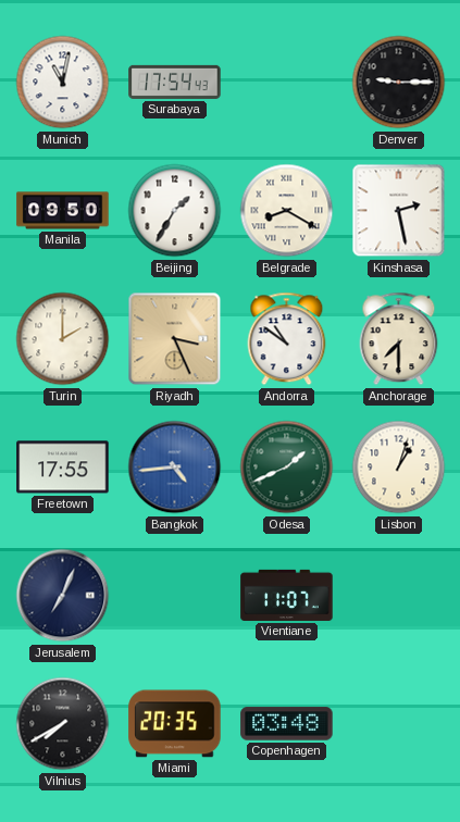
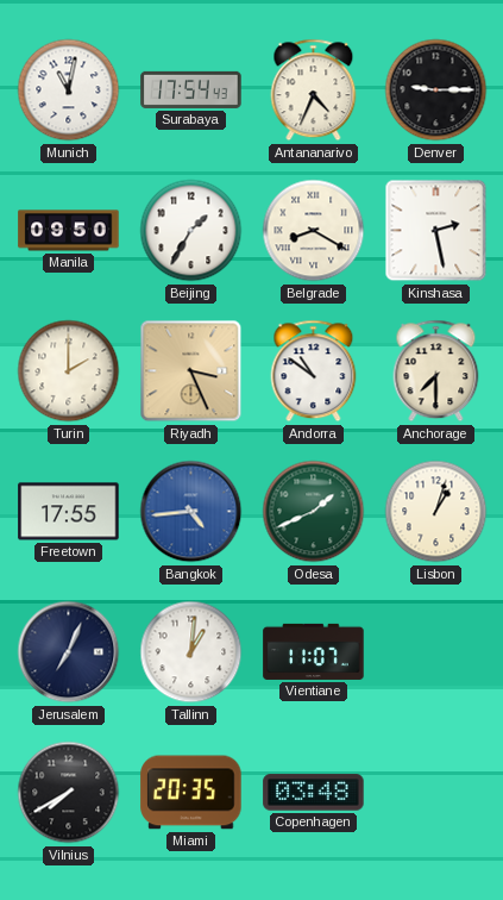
Antananarivo: none -> 4:34 (314, 90)
Tallinn: none -> 1:01 (191, 652)
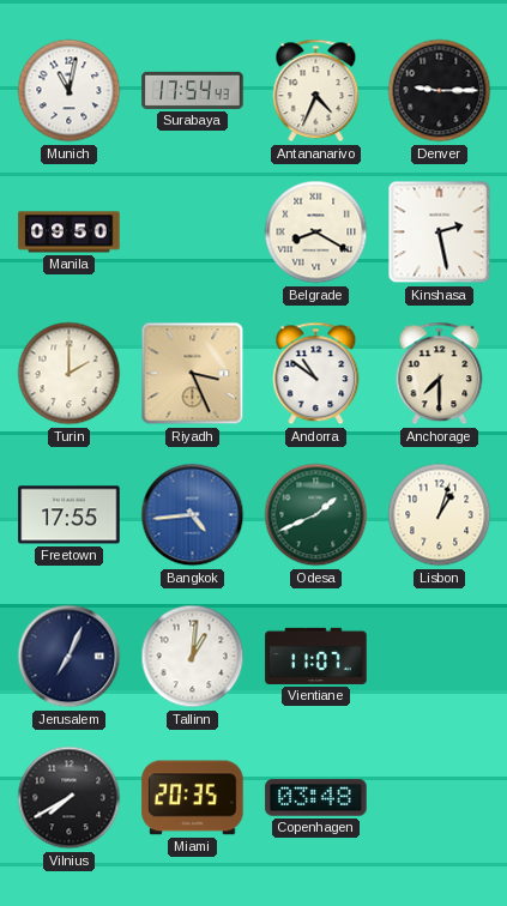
Beijing: 1:35 -> none (191, 231)
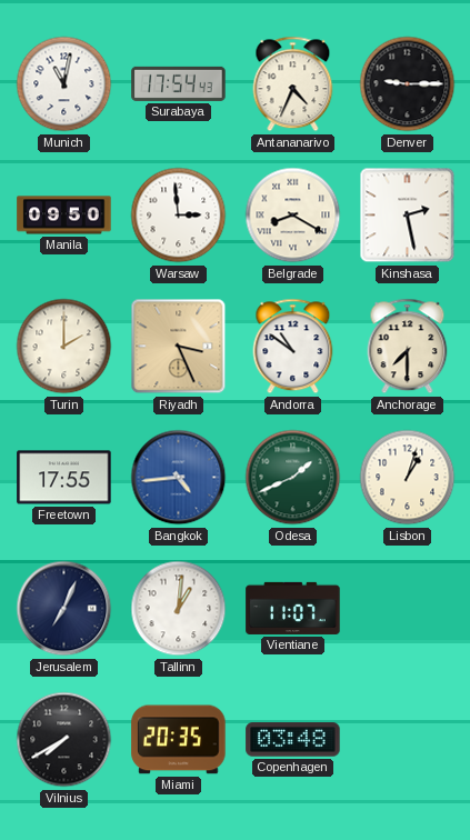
Warsaw: none -> 2:59 (179, 216)
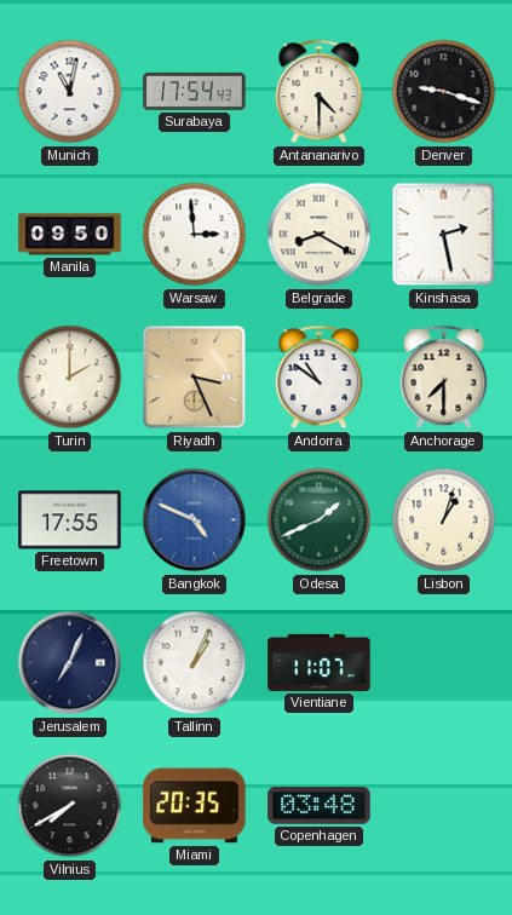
Antananarivo: 4:34 -> 4:30 (320, 92)
Denver: 9:15 -> 9:18 (444, 92)
Bangkok: 4:44 -> 4:49 (195, 520)
Tallinn: 1:01 -> 1:04 (195, 663)
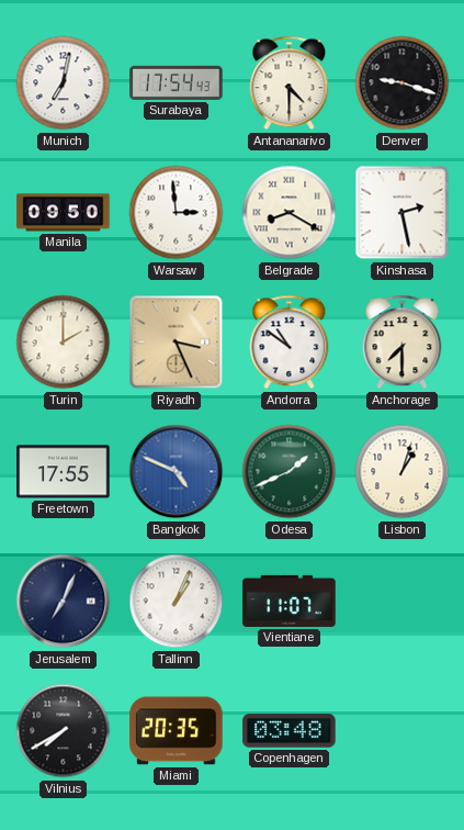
Munich: 11:02 -> 7:02 (64, 83)
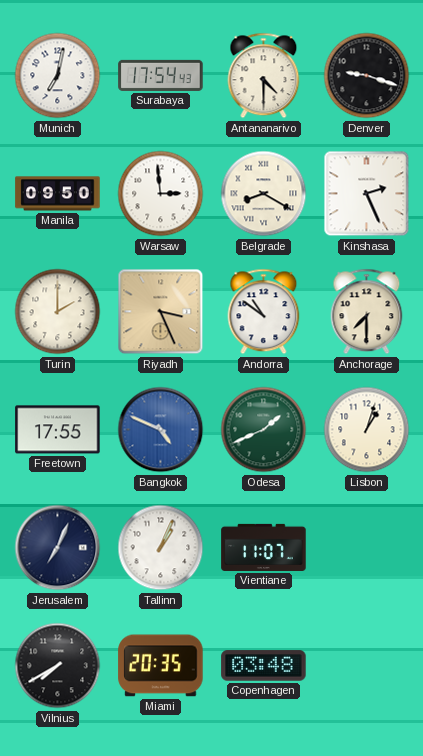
Kinshasa: 2:28 -> 2:26 (367, 194)
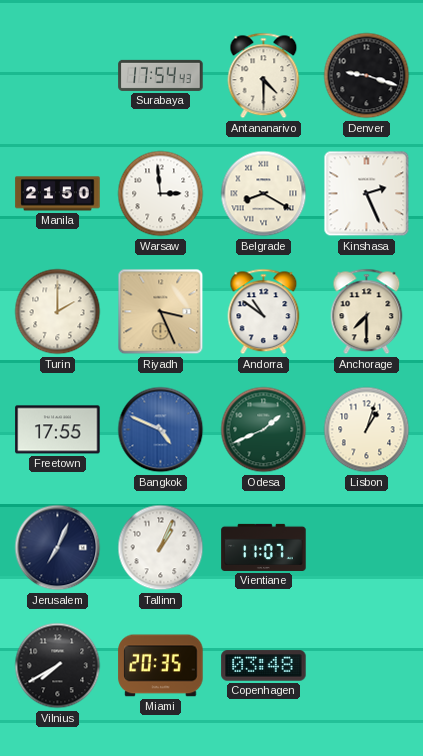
Munich: 7:02 -> none (58, 76)
Manila: 09:50 -> 21:50 (58, 194)
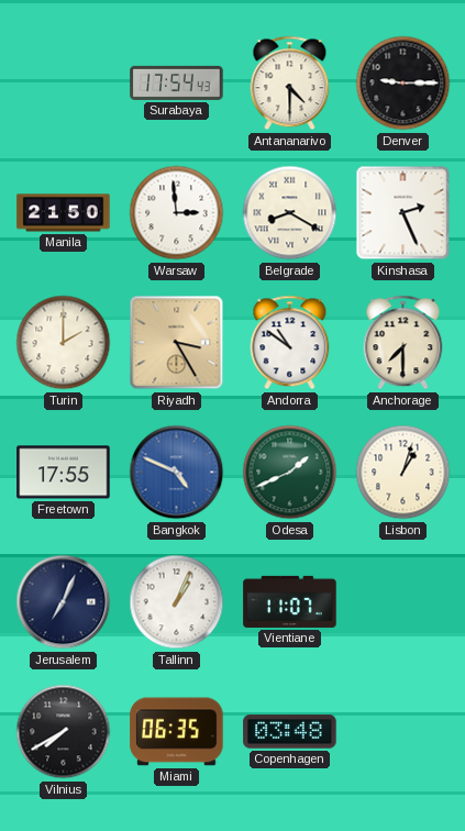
Denver: 9:18 -> 9:15 (403, 84)
Riyadh: 3:26 -> 3:25 (177, 343)
Miami: 20:35 -> 06:35 (177, 732)
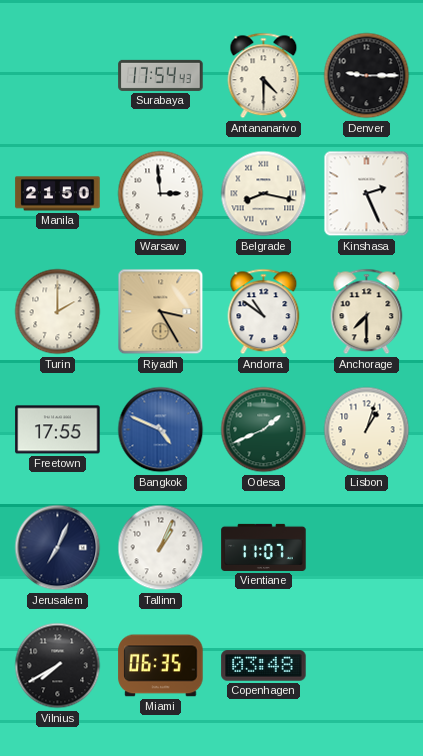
Belgrade: 8:20 -> 8:17 (264, 194)
